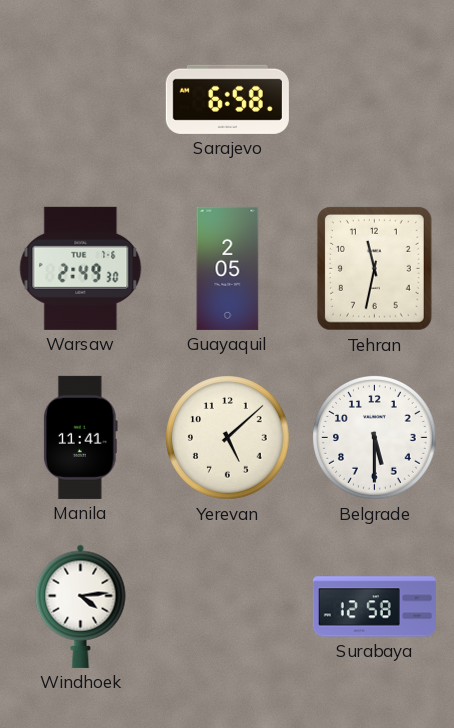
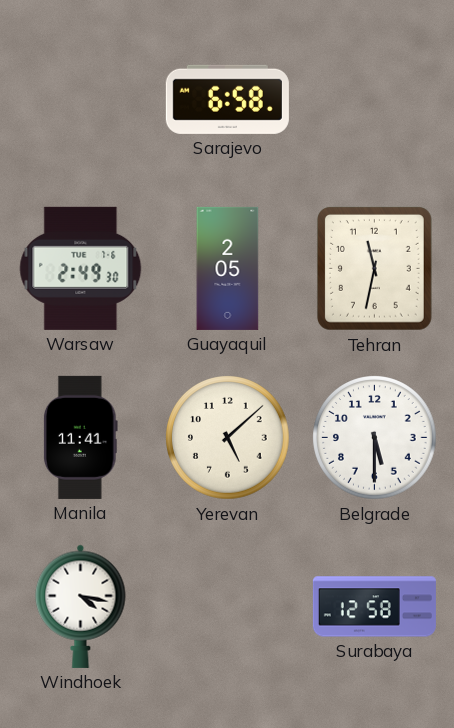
Windhoek: 4:14 -> 4:17 (81, 606)
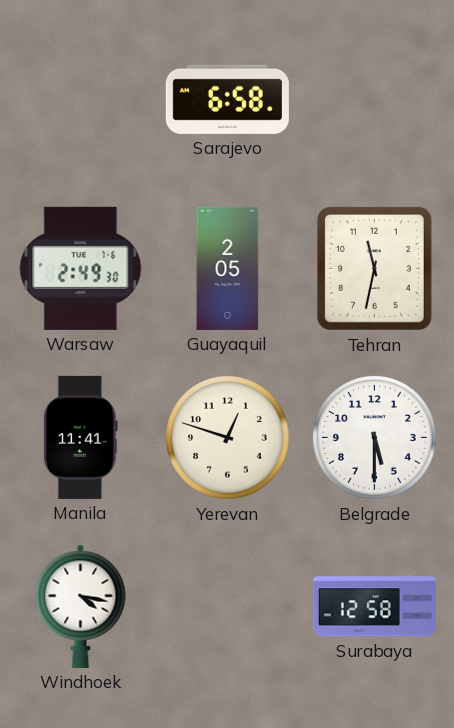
Yerevan: 5:08 -> 12:48 (228, 438)
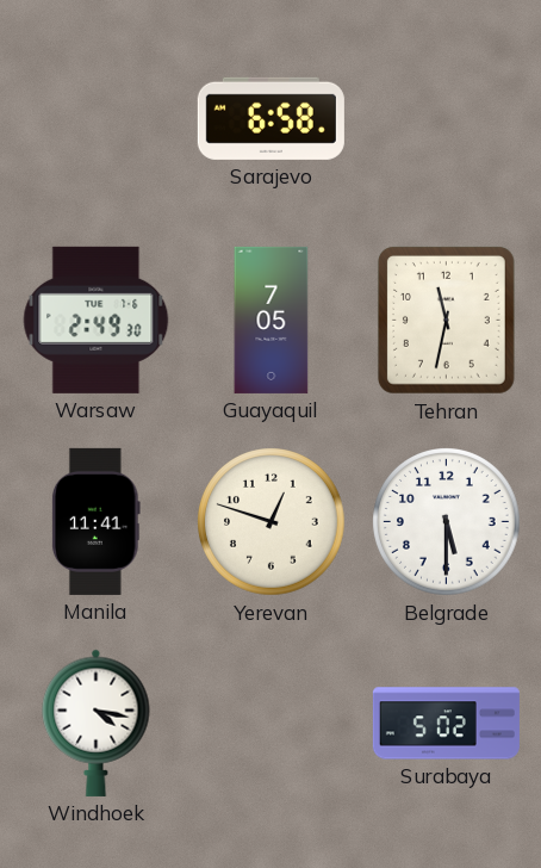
Guayaquil: 2:05 -> 7:05 (272, 320)
Surabaya: 12:58 -> 5:02 (446, 724)
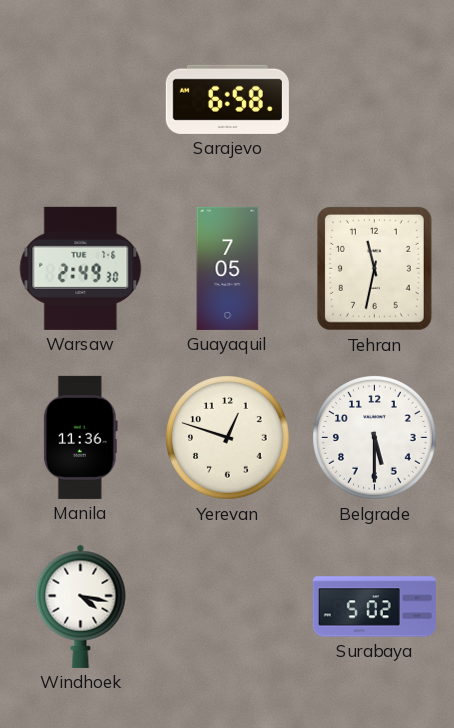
Manila: 11:41 -> 11:36 (80, 437)
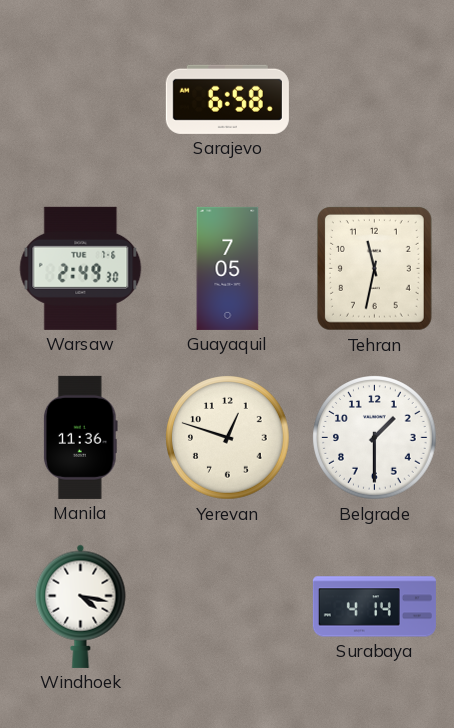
Belgrade: 5:30 -> 1:30 (375, 438)
Surabaya: 5:02 -> 4:14 (374, 607)
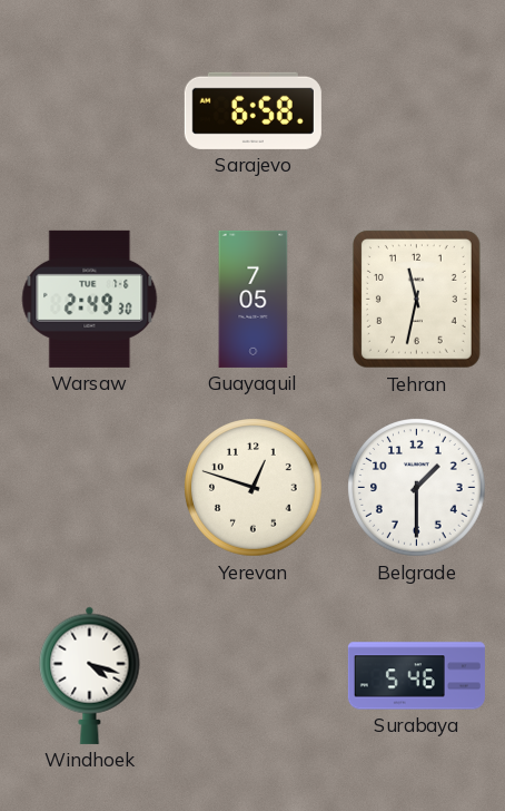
Manila: 11:36 -> none (80, 437)
Windhoek: 4:17 -> 4:18 (90, 675)
Surabaya: 4:14 -> 5:46 (416, 676)
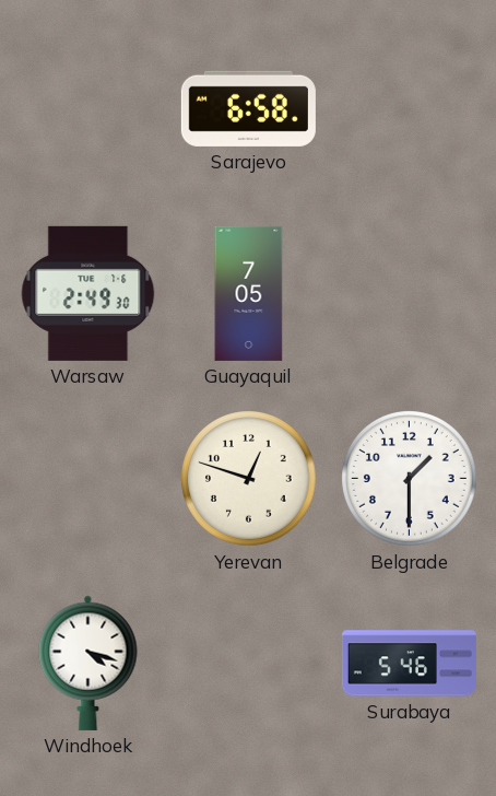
Tehran: 11:32 -> none (416, 299)
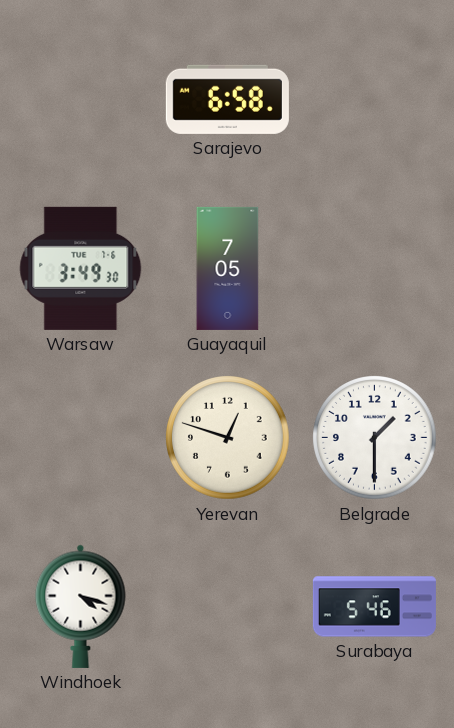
Warsaw: 2:49 -> 3:49 (81, 268)
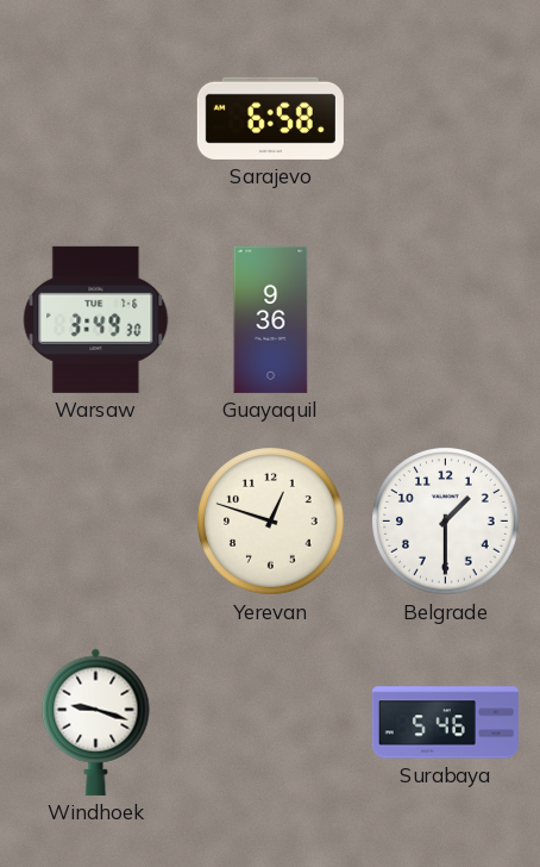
Guayaquil: 7:05 -> 9:36 (271, 319)
Windhoek: 4:18 -> 9:18 (96, 722)
